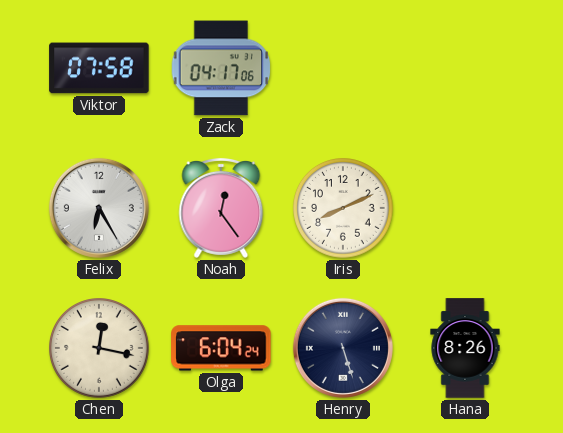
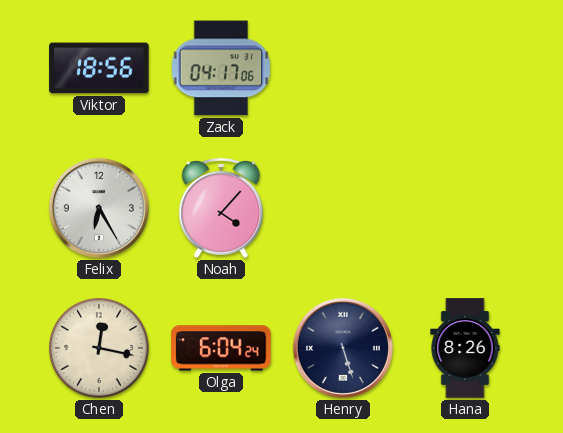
Viktor: 07:58 -> 18:56 (99, 68)
Noah: 12:24 -> 4:07 (221, 208)
Iris: 8:11 -> none (344, 209)
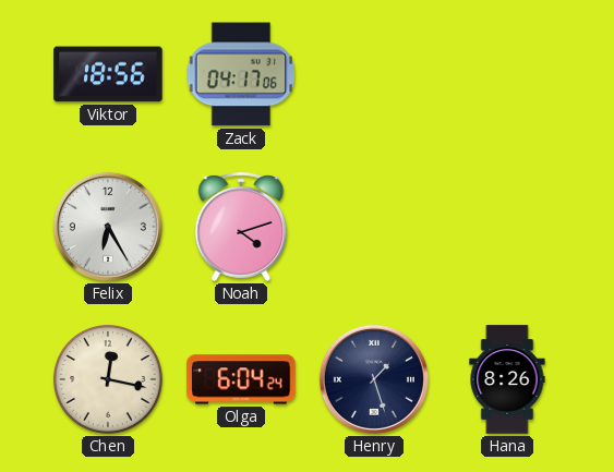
Noah: 4:07 -> 4:12 (241, 227)
Henry: 5:27 -> 1:27 (374, 379)
